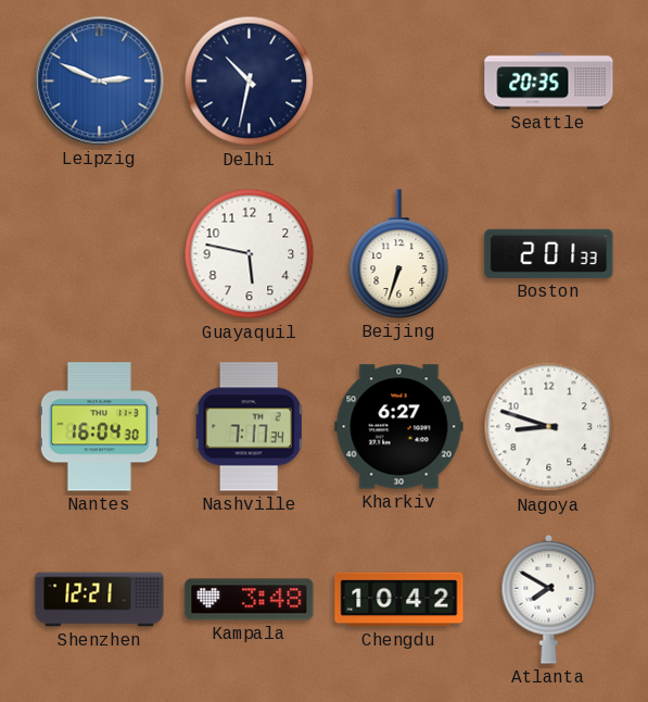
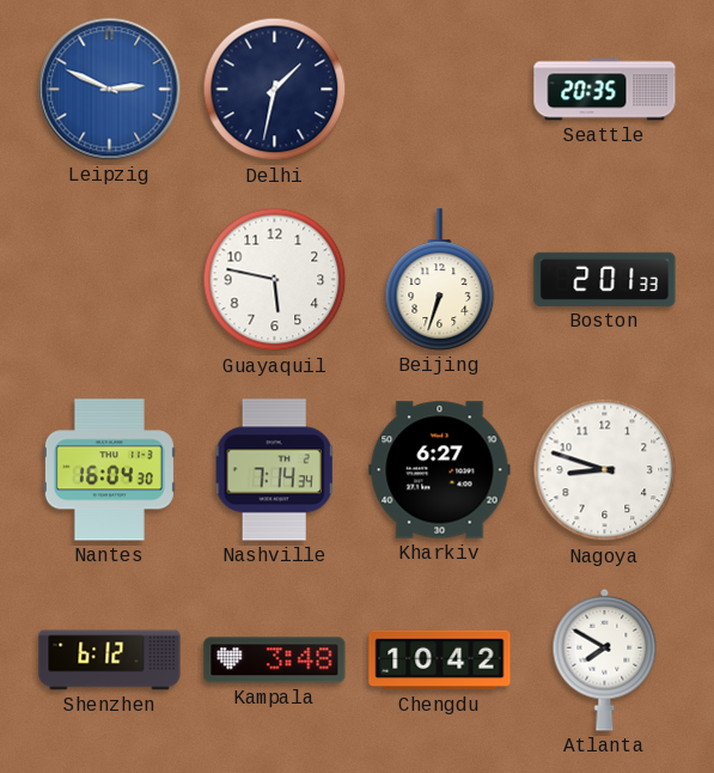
Delhi: 10:32 -> 1:32 (275, 90)
Nashville: 7:17 -> 7:14 (274, 470)
Shenzhen: 12:21 -> 6:12 (110, 661)
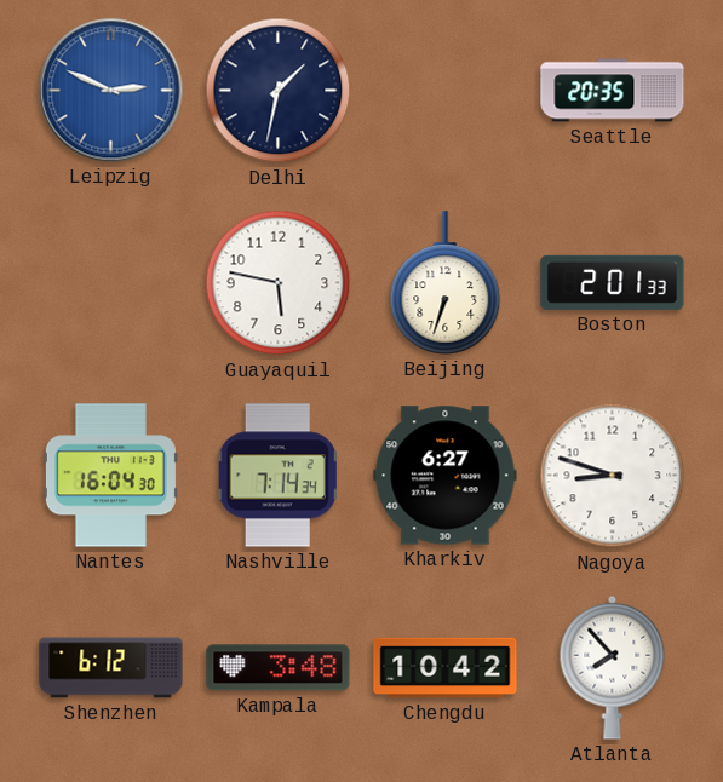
Atlanta: 7:50 -> 7:53 (613, 667)
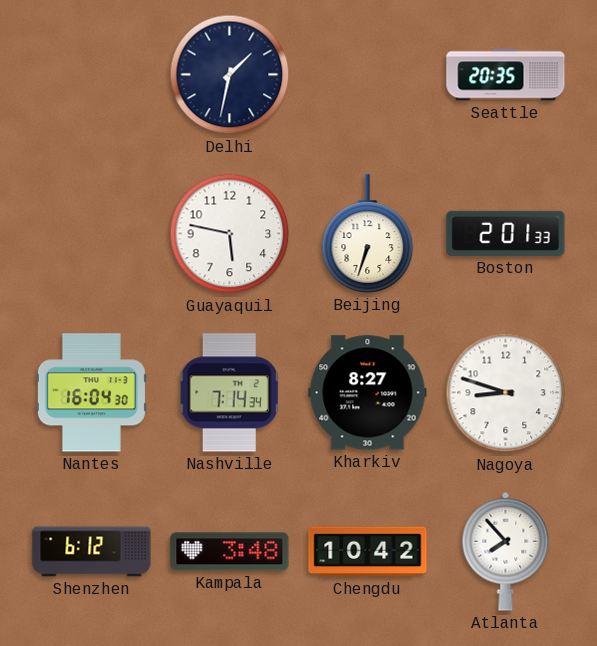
Leipzig: 2:49 -> none (111, 91)
Kharkiv: 6:27 -> 8:27 (368, 393)
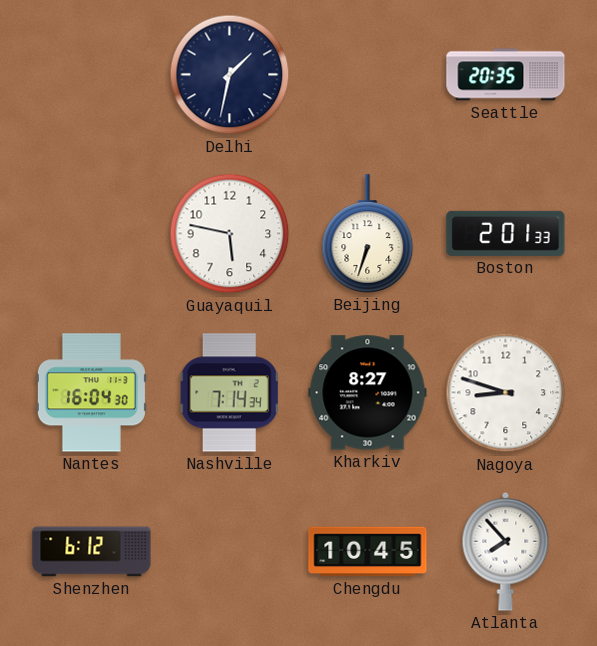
Kampala: 3:48 -> none (230, 552)
Chengdu: 10:42 -> 10:45 (368, 552)
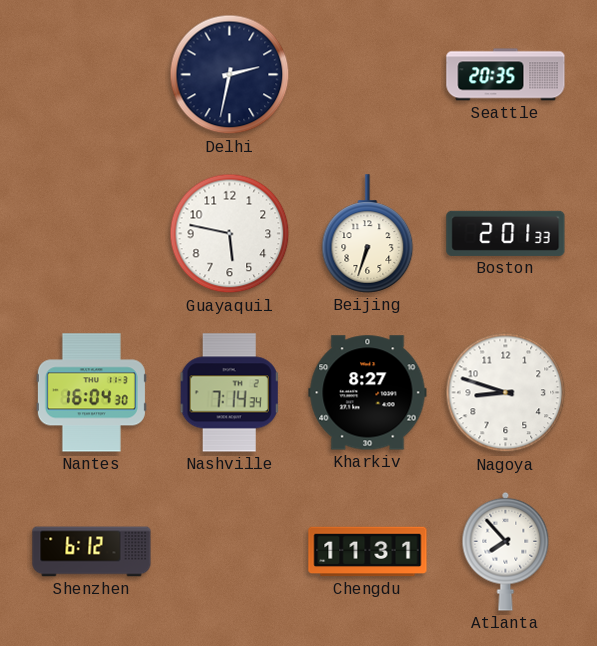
Delhi: 1:32 -> 2:32 (230, 75)
Chengdu: 10:45 -> 11:31 (368, 552)
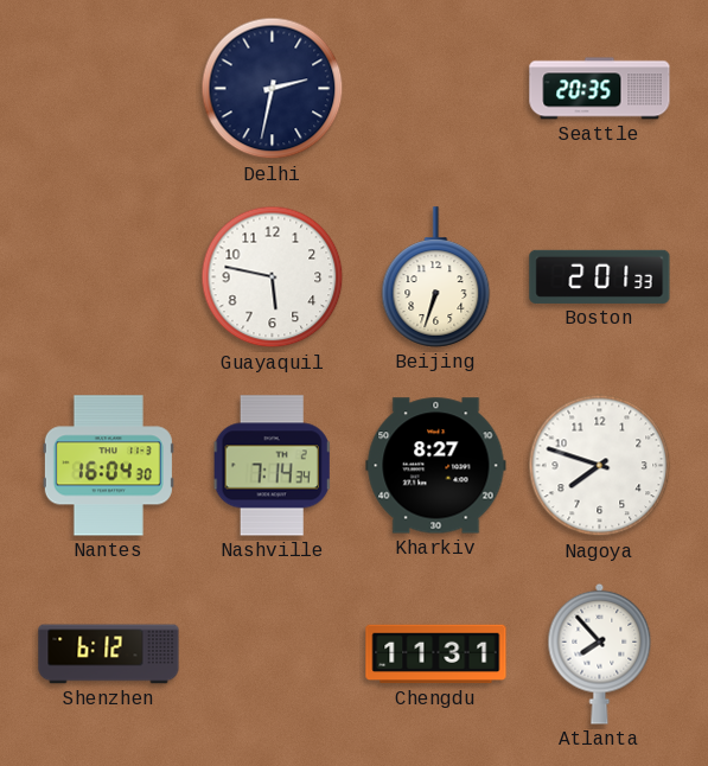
Nagoya: 8:48 -> 7:48 (600, 466)
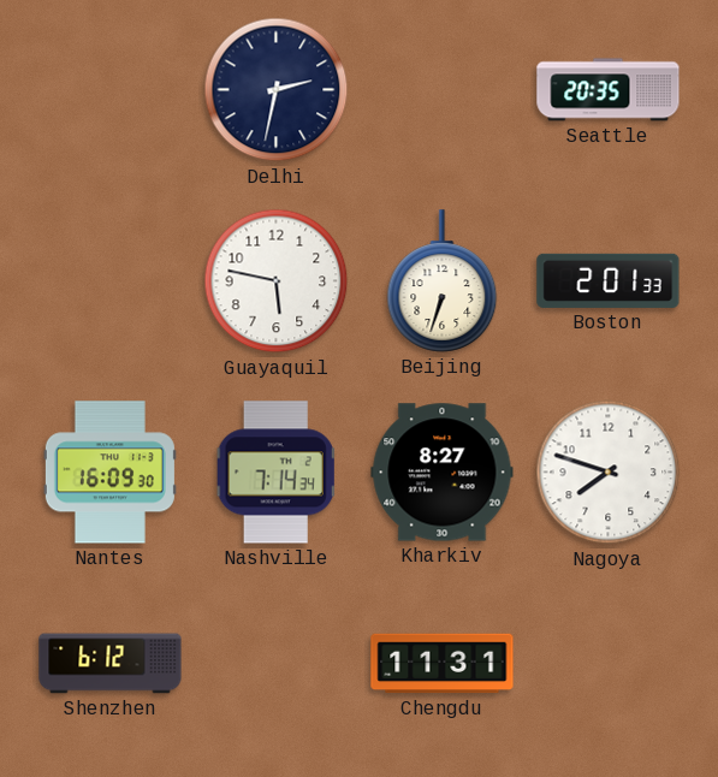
Nantes: 16:04 -> 16:09 (109, 473)
Atlanta: 7:53 -> none (600, 653)
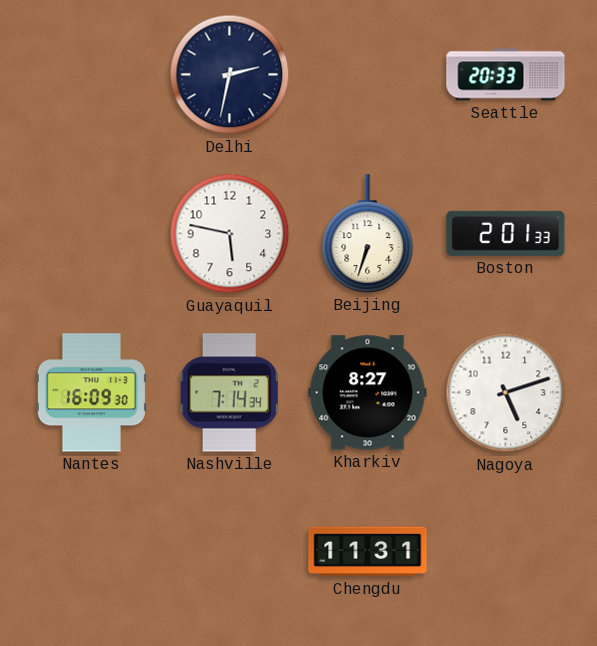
Seattle: 20:35 -> 20:33 (506, 75)
Nagoya: 7:48 -> 5:12 (506, 393)
Shenzhen: 6:12 -> none (111, 664)
